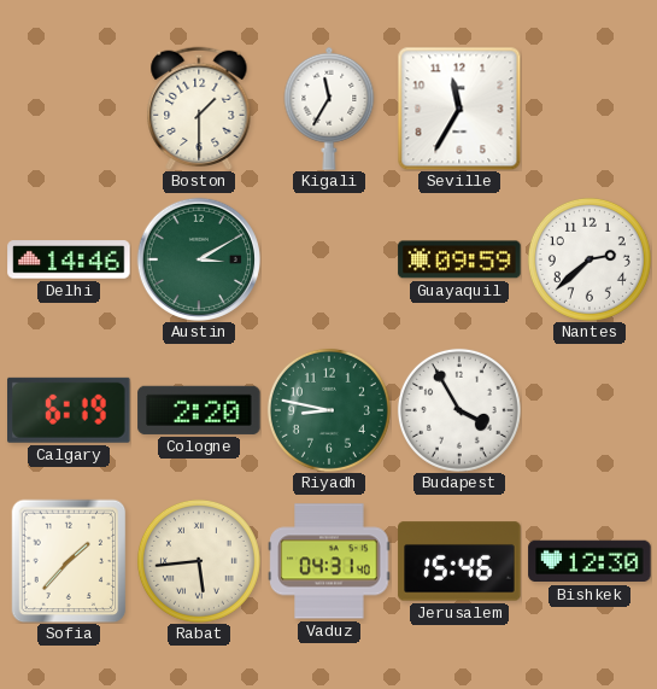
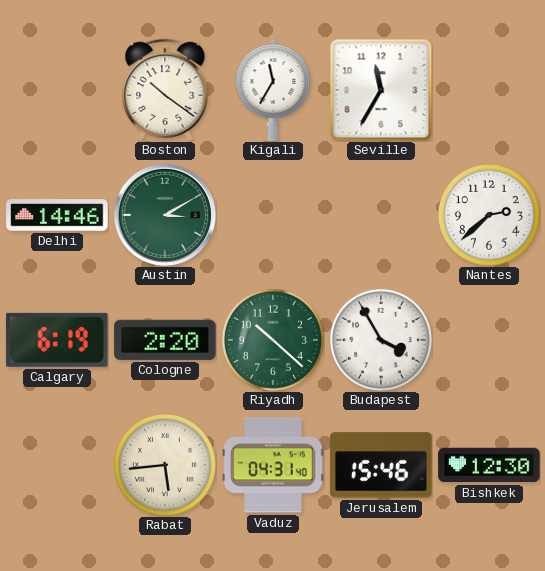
Boston: 1:30 -> 10:21 (165, 89)
Guayaquil: 09:59 -> none (459, 259)
Riyadh: 8:47 -> 10:22 (273, 340)
Sofia: 1:37 -> none (69, 561)
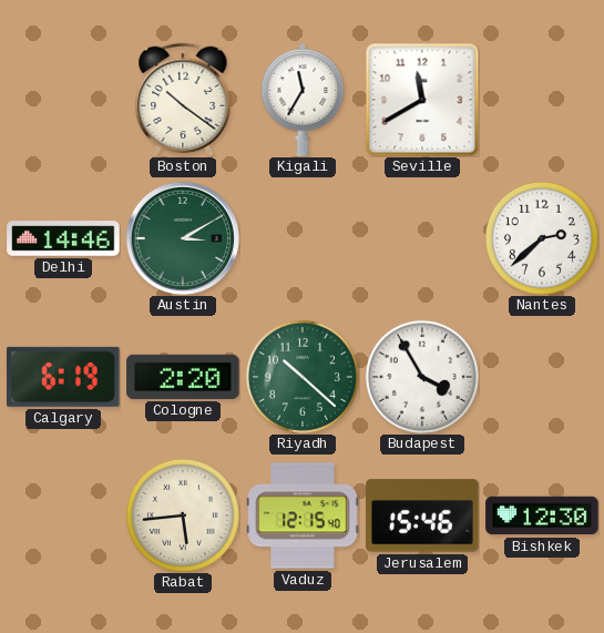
Seville: 11:35 -> 11:40 (422, 100)
Vaduz: 04:31 -> 12:15 (303, 515)
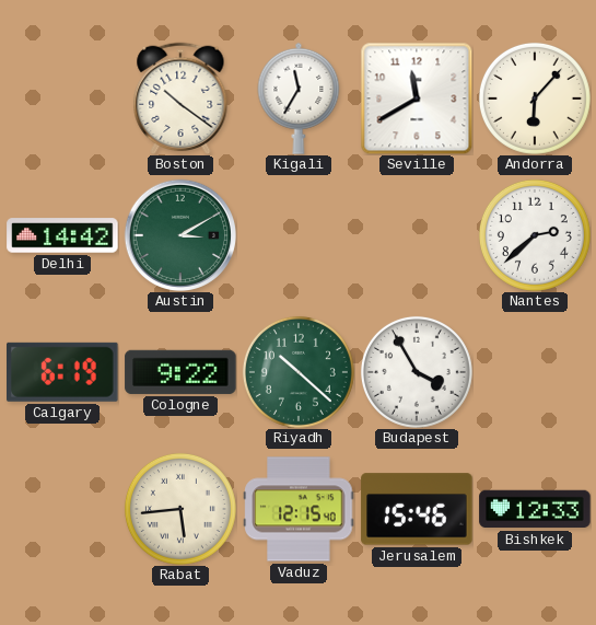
Andorra: none -> 6:07 (535, 99)
Delhi: 14:46 -> 14:42 (62, 235)
Cologne: 2:20 -> 9:22 (180, 372)
Bishkek: 12:30 -> 12:33 (535, 509)
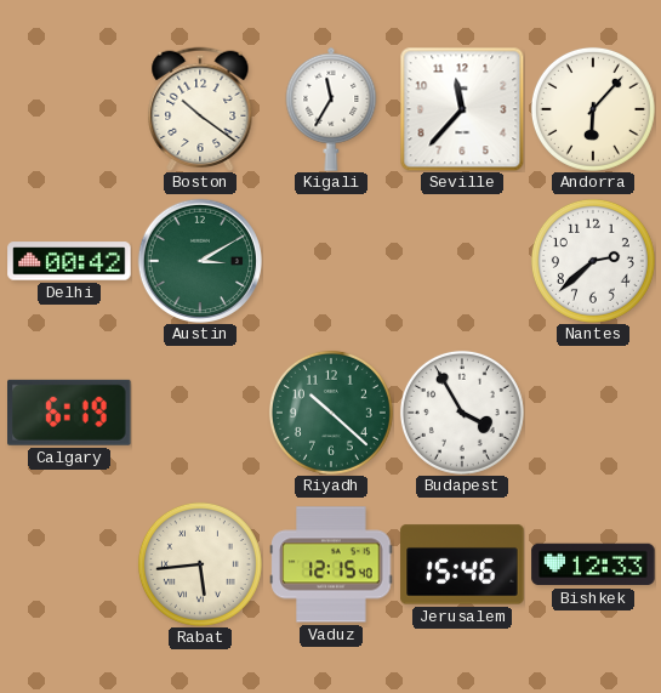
Seville: 11:40 -> 11:37 (462, 109)
Delhi: 14:42 -> 00:42 (69, 261)
Cologne: 9:22 -> none (180, 372)
